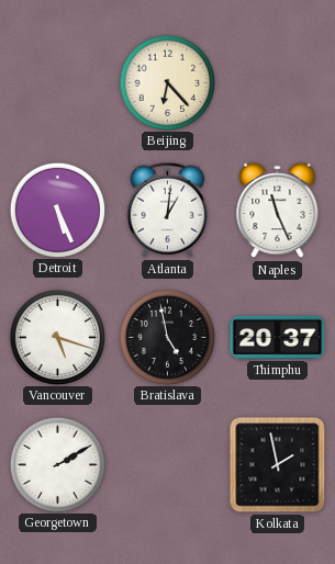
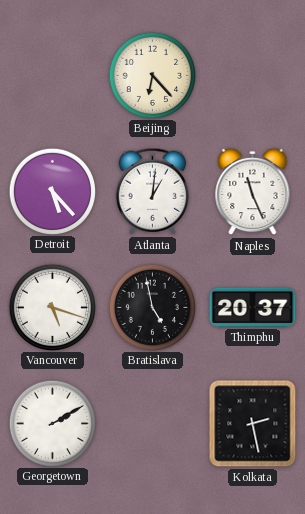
Detroit: 5:26 -> 5:23 (52, 191)
Kolkata: 1:58 -> 2:28 (253, 424)
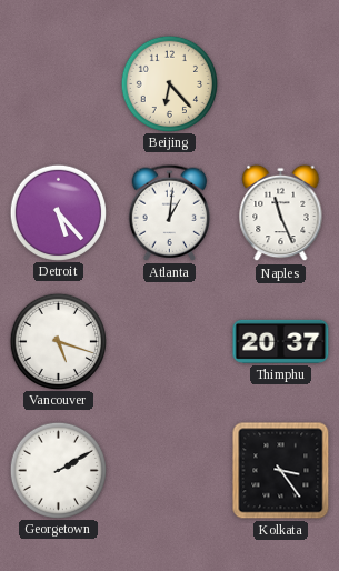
Bratislava: 4:58 -> none (152, 307)
Kolkata: 2:28 -> 3:24 (281, 471)
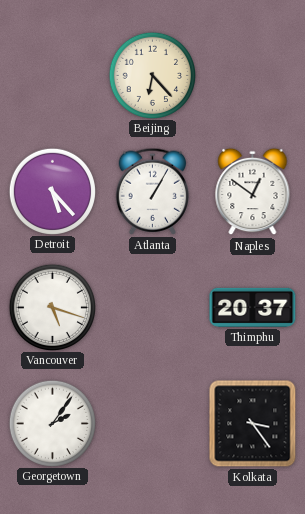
Atlanta: 1:01 -> 1:05 (152, 191)
Naples: 11:26 -> 12:51 (253, 192)
Georgetown: 2:10 -> 2:06 (52, 423)
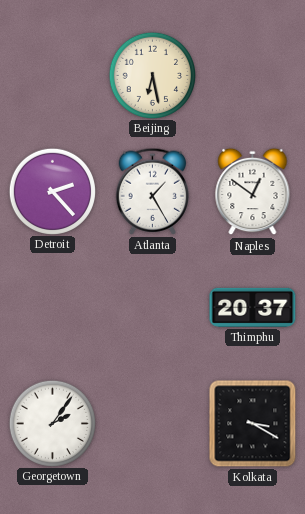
Beijing: 6:23 -> 6:28 (152, 75)
Detroit: 5:23 -> 2:23 (52, 191)
Atlanta: 1:05 -> 1:25 (152, 191)
Vancouver: 5:18 -> none (52, 307)
Kolkata: 3:24 -> 3:20 (253, 424)
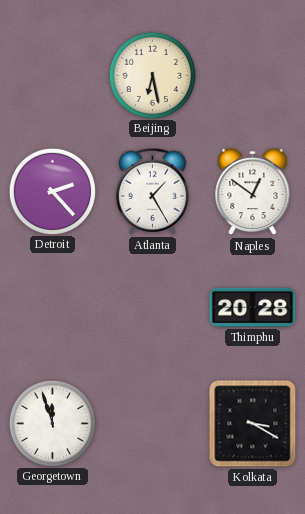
Thimphu: 20:37 -> 20:28 (253, 307)
Georgetown: 2:06 -> 11:57 (52, 423)
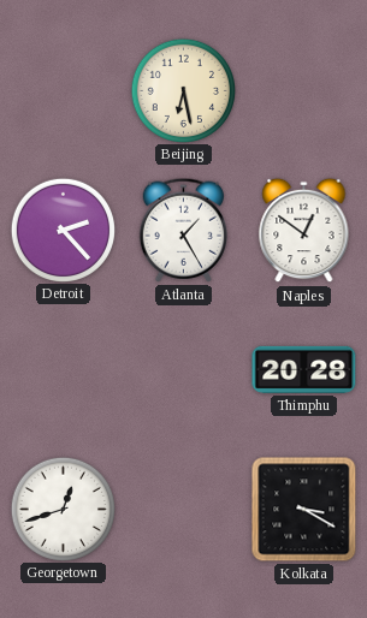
Georgetown: 11:57 -> 12:42 (63, 509)
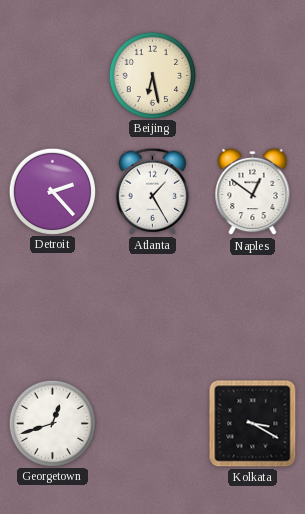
Thimphu: 20:28 -> none (304, 369)
